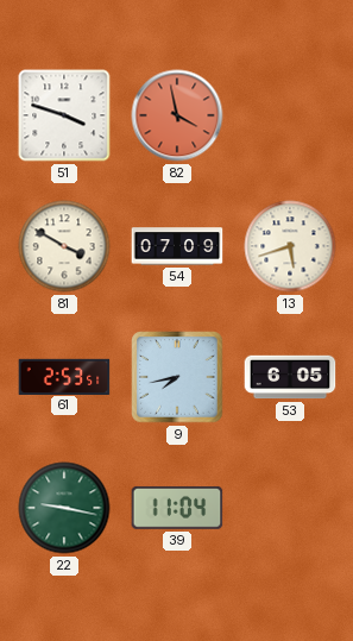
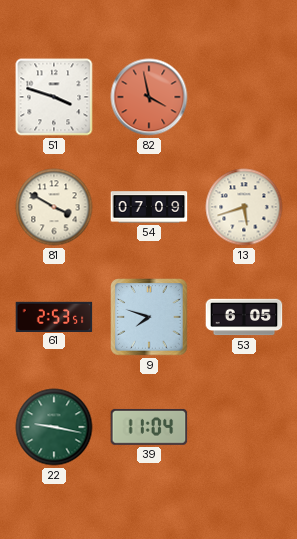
9: 7:43 -> 7:48 (149, 317)
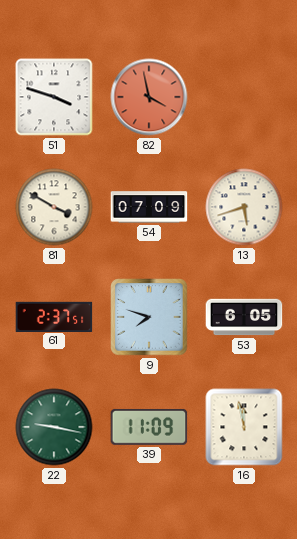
61: 2:53 -> 2:37 (54, 316)
39: 11:04 -> 11:09 (149, 427)
16: none -> 11:58 (244, 427)
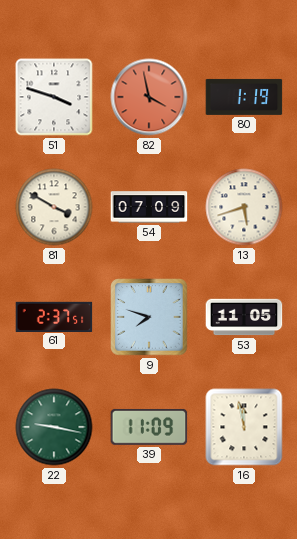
80: none -> 1:19 (244, 97)
53: 6:05 -> 11:05 (244, 317)
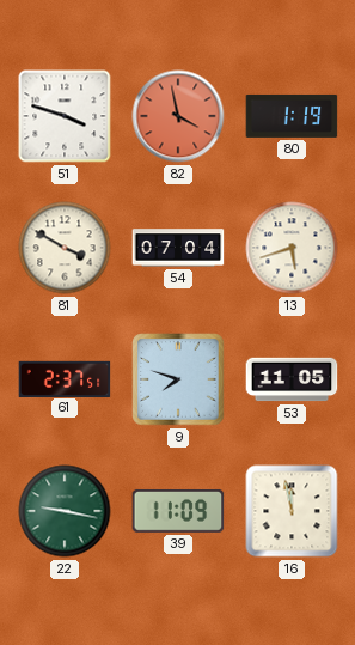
54: 07:09 -> 07:04 (178, 248)
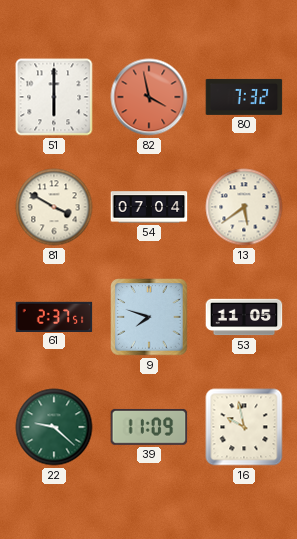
51: 3:48 -> 6:00 (54, 97)
80: 1:19 -> 7:32 (244, 97)
13: 5:42 -> 5:39 (244, 207)
22: 9:17 -> 9:22 (54, 427)
16: 11:58 -> 9:58 (244, 427)
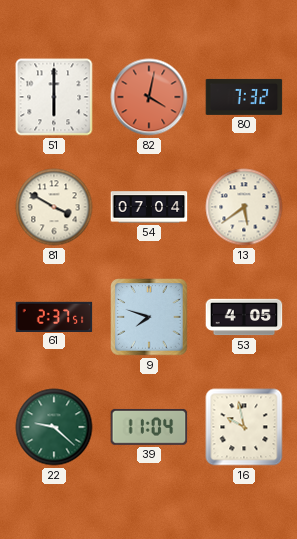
82: 3:58 -> 4:02 (149, 97)
53: 11:05 -> 4:05 (244, 317)
39: 11:09 -> 11:04 (149, 427)
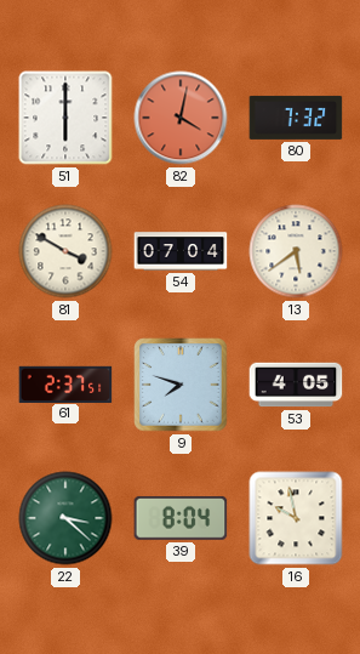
22: 9:22 -> 3:22 (65, 518)
39: 11:04 -> 8:04 (181, 518)
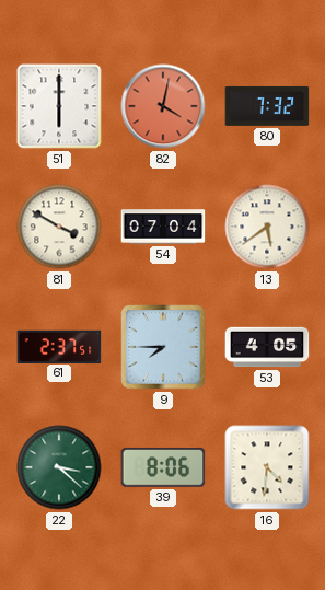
9: 7:48 -> 7:45 (163, 347)
39: 8:04 -> 8:06 (163, 467)
16: 9:58 -> 4:31 (267, 467)
